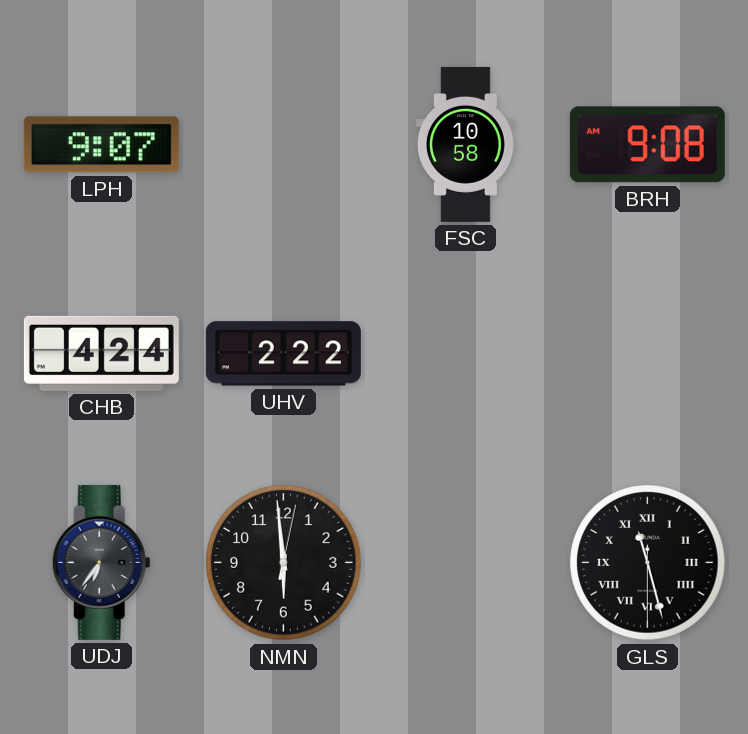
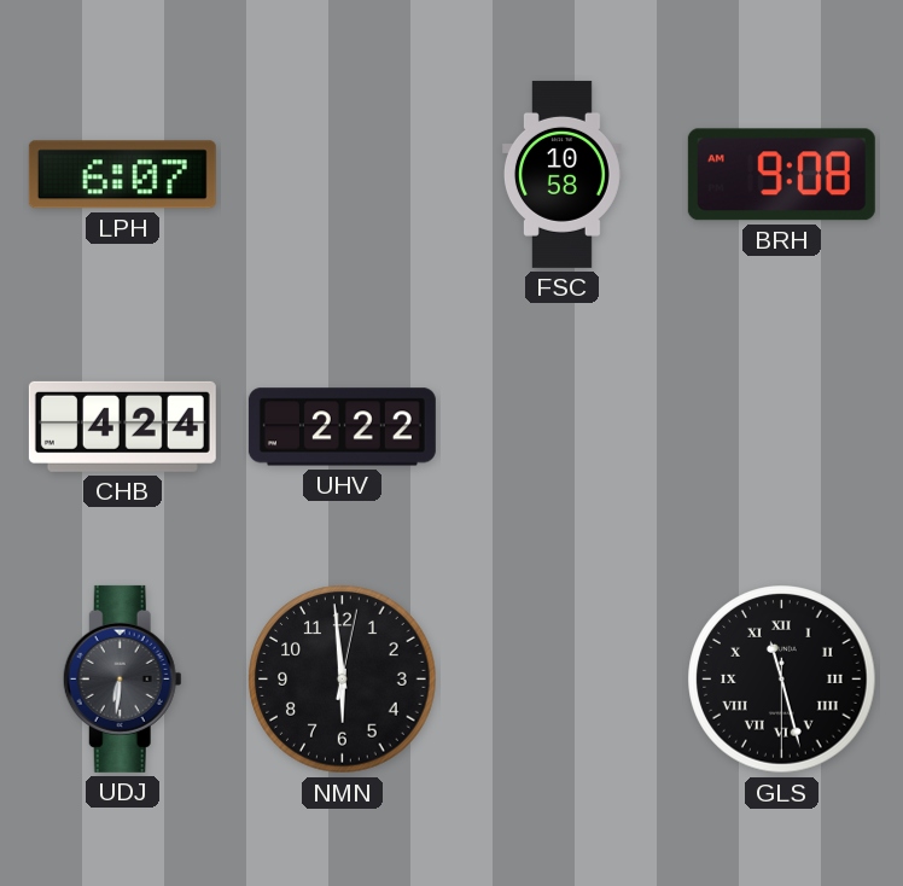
LPH: 9:07 -> 6:07 (122, 175)
UDJ: 6:36 -> 6:31 (122, 678)
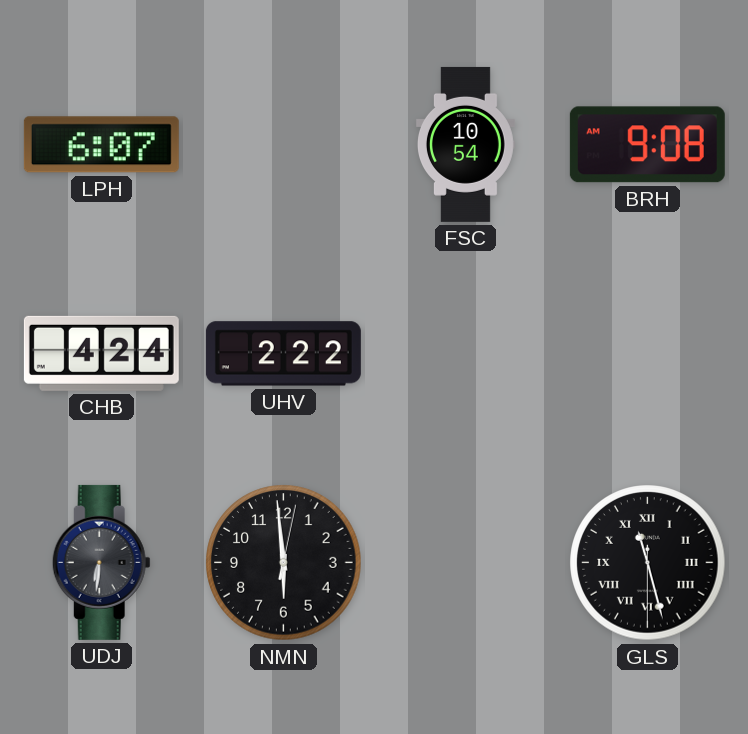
FSC: 10:58 -> 10:54 (465, 144)
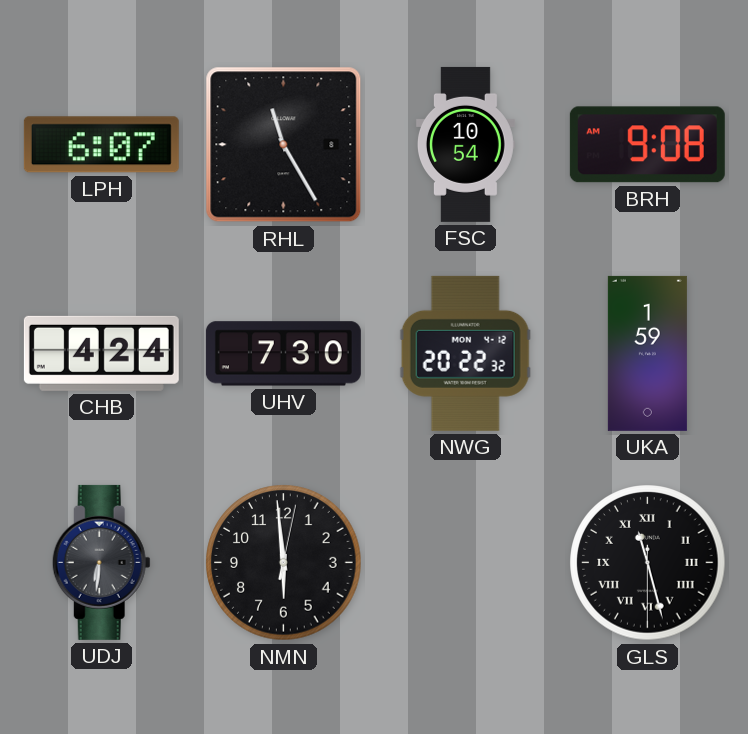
RHL: none -> 11:25 (284, 145)
UHV: 2:22 -> 7:30 (283, 354)
NWG: none -> 20:22 (465, 353)
UKA: none -> 1:59 (647, 353)
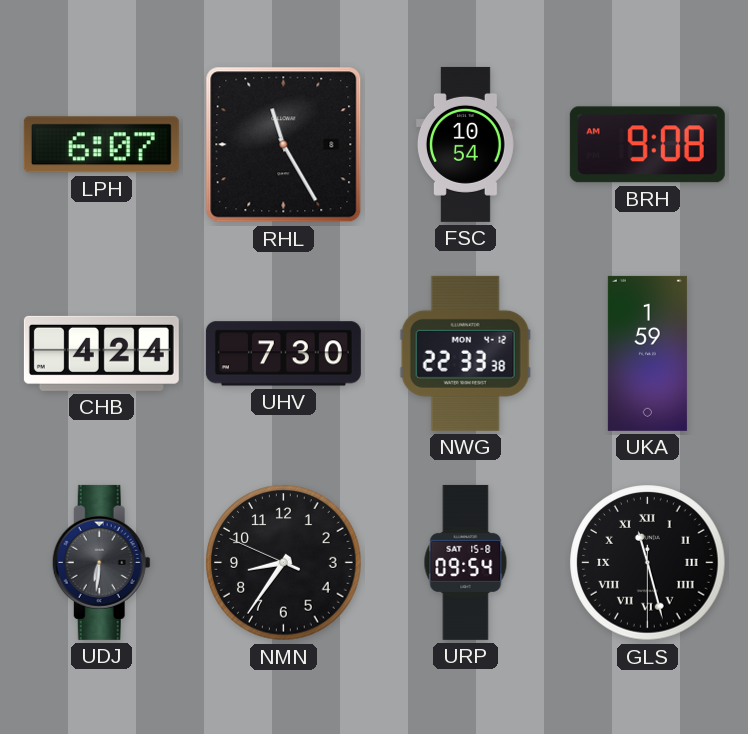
NWG: 20:22 -> 22:33 (465, 353)
NMN: 5:59 -> 8:35 (284, 563)
URP: none -> 09:54 (466, 562)
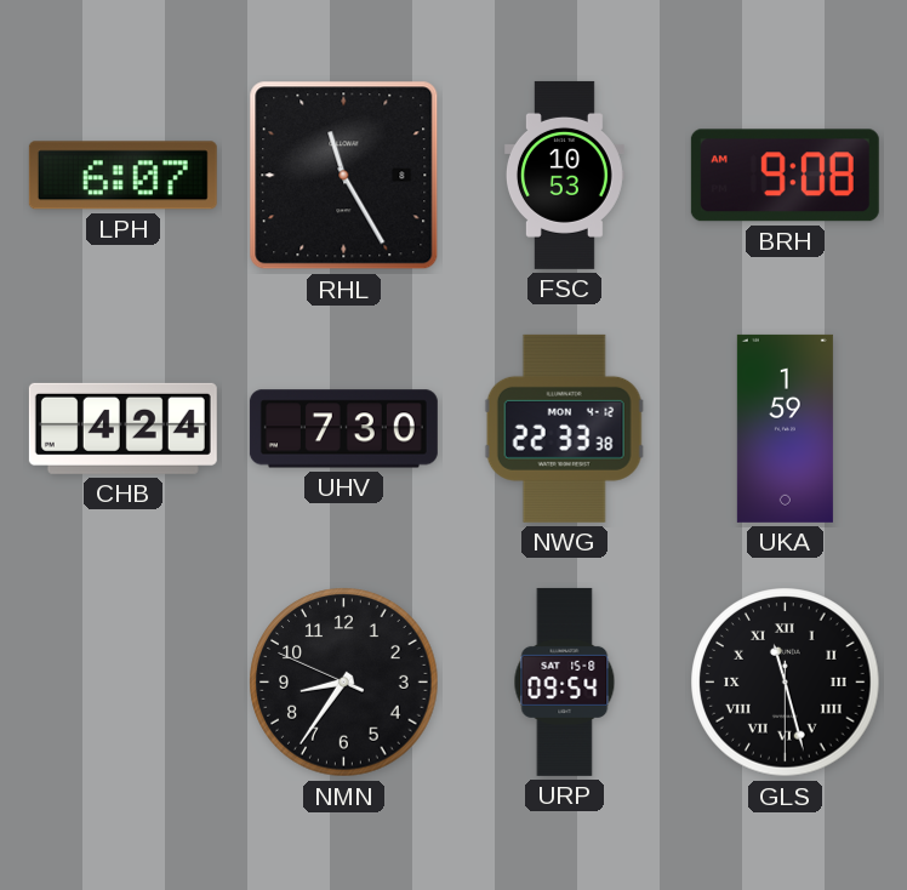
FSC: 10:54 -> 10:53 (564, 175)
UDJ: 6:31 -> none (101, 562)
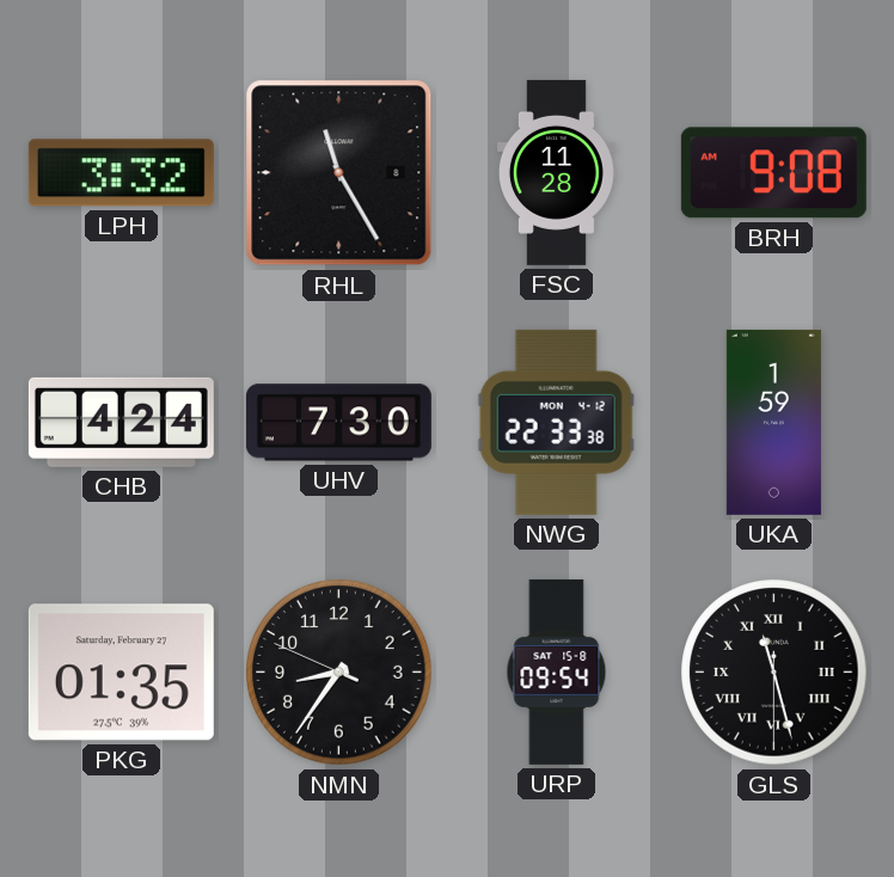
LPH: 6:07 -> 3:32 (121, 173)
FSC: 10:53 -> 11:28 (556, 172)
PKG: none -> 01:35 (121, 673)
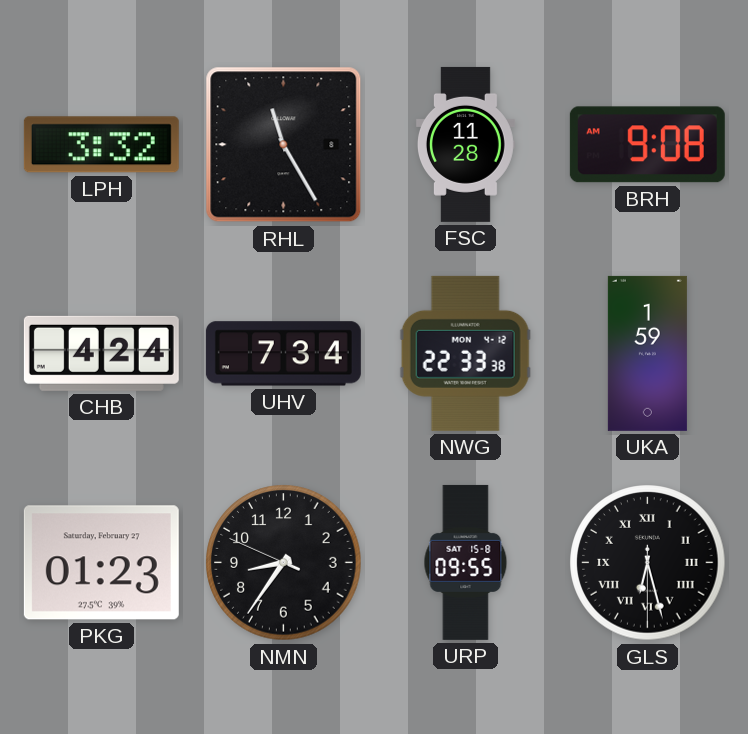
UHV: 7:30 -> 7:34 (283, 354)
PKG: 01:35 -> 01:23 (101, 563)
URP: 09:54 -> 09:55 (466, 562)
GLS: 11:27 -> 6:27 (648, 563)
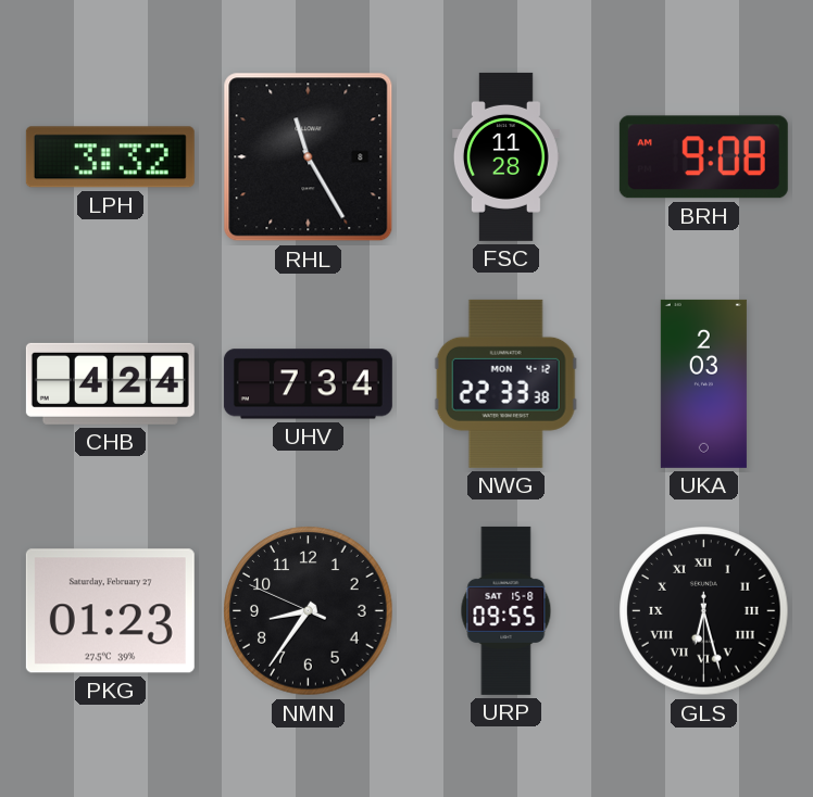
UKA: 1:59 -> 2:03 (703, 383)
